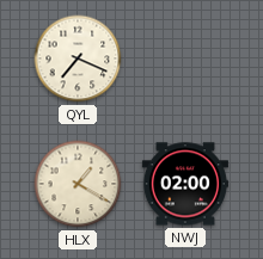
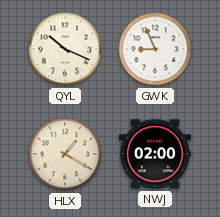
QYL: 7:19 -> 10:19 (65, 49)
GWK: none -> 8:56 (155, 49)
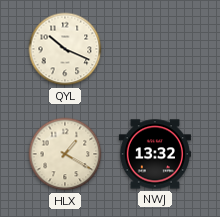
GWK: 8:56 -> none (155, 49)
NWJ: 02:00 -> 13:32 (155, 154)
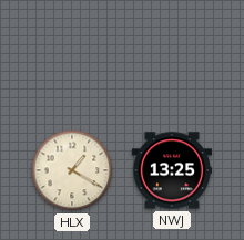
QYL: 10:19 -> none (65, 49)
NWJ: 13:32 -> 13:25 (172, 170)
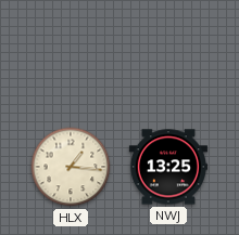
HLX: 1:20 -> 1:16 (71, 167)
